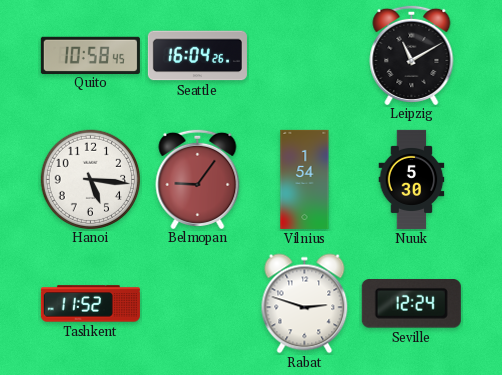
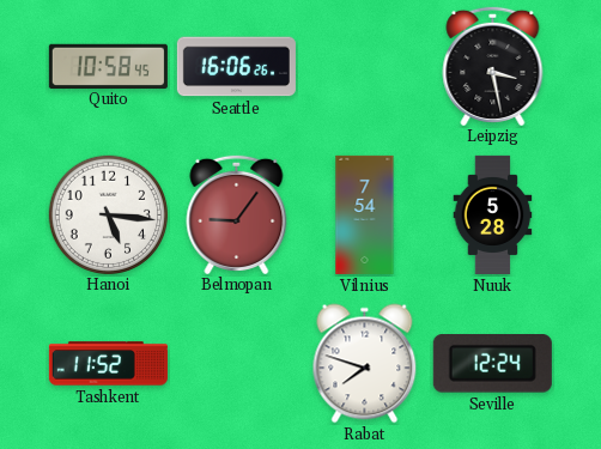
Seattle: 16:04 -> 16:06 (236, 67)
Leipzig: 11:10 -> 3:28 (493, 65)
Vilnius: 1:54 -> 7:54 (365, 214)
Nuuk: 5:30 -> 5:28 (493, 214)
Rabat: 2:48 -> 7:48 (365, 364)
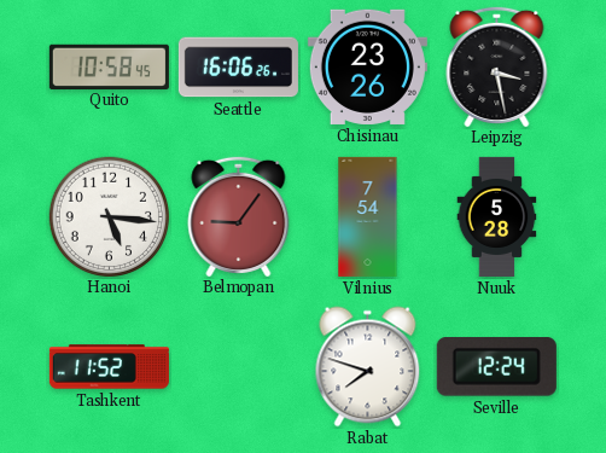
Chisinau: none -> 23:26 (367, 66)
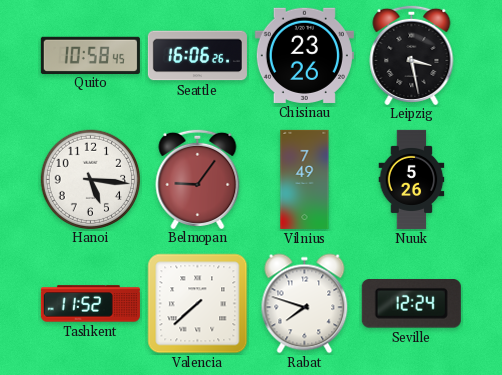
Vilnius: 7:54 -> 7:49 (305, 179)
Nuuk: 5:28 -> 5:26 (412, 179)
Valencia: none -> 7:38 (198, 304)
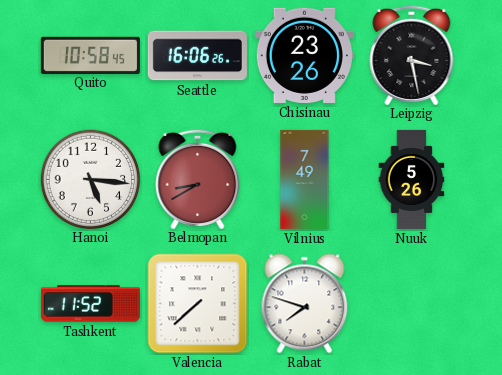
Belmopan: 9:06 -> 8:40 (198, 178)
Seville: 12:24 -> none (411, 304)
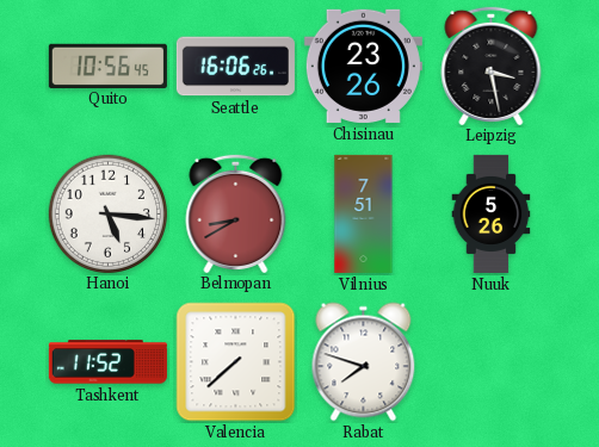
Quito: 10:58 -> 10:56 (107, 66)
Vilnius: 7:49 -> 7:51 (364, 213)
